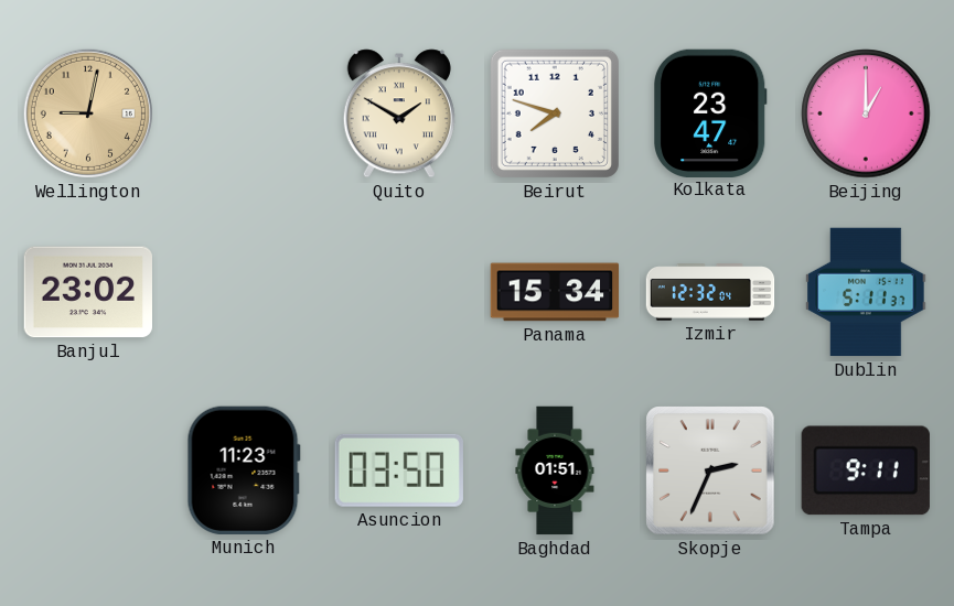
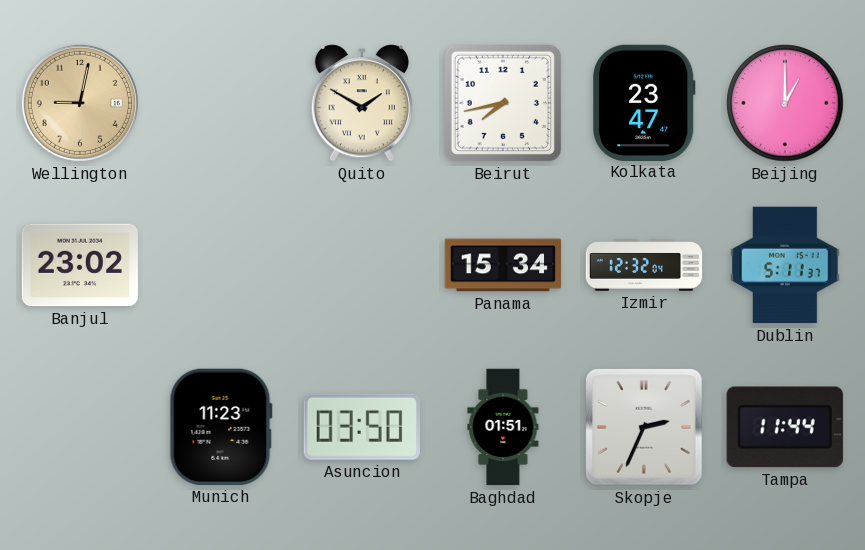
Beirut: 7:48 -> 7:43 (503, 103)
Tampa: 9:11 -> 11:44 (785, 427)
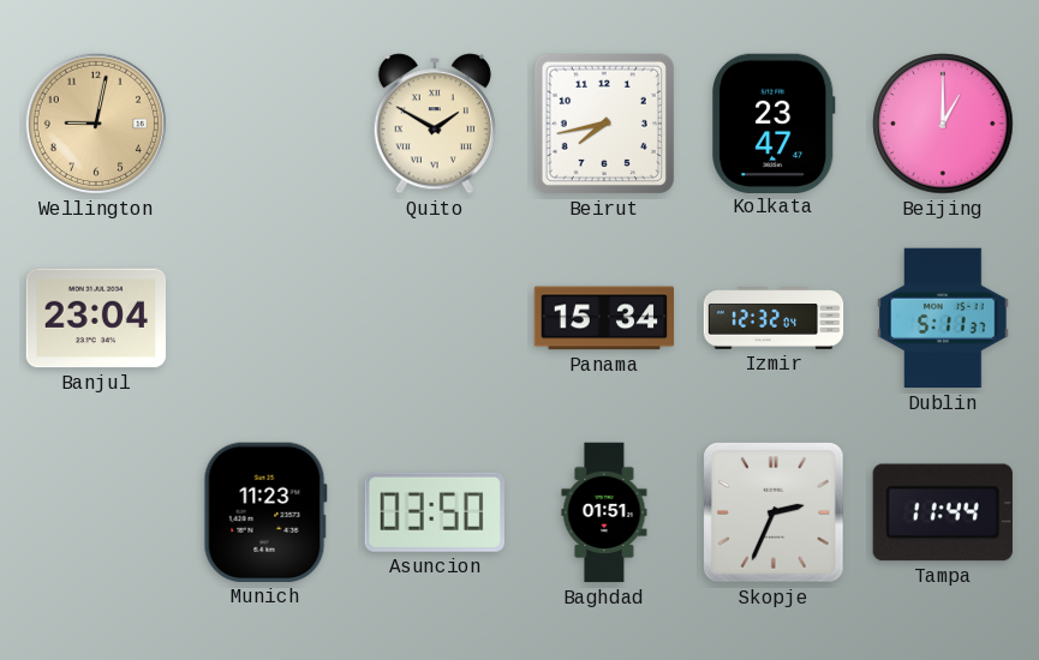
Banjul: 23:02 -> 23:04 (95, 318)
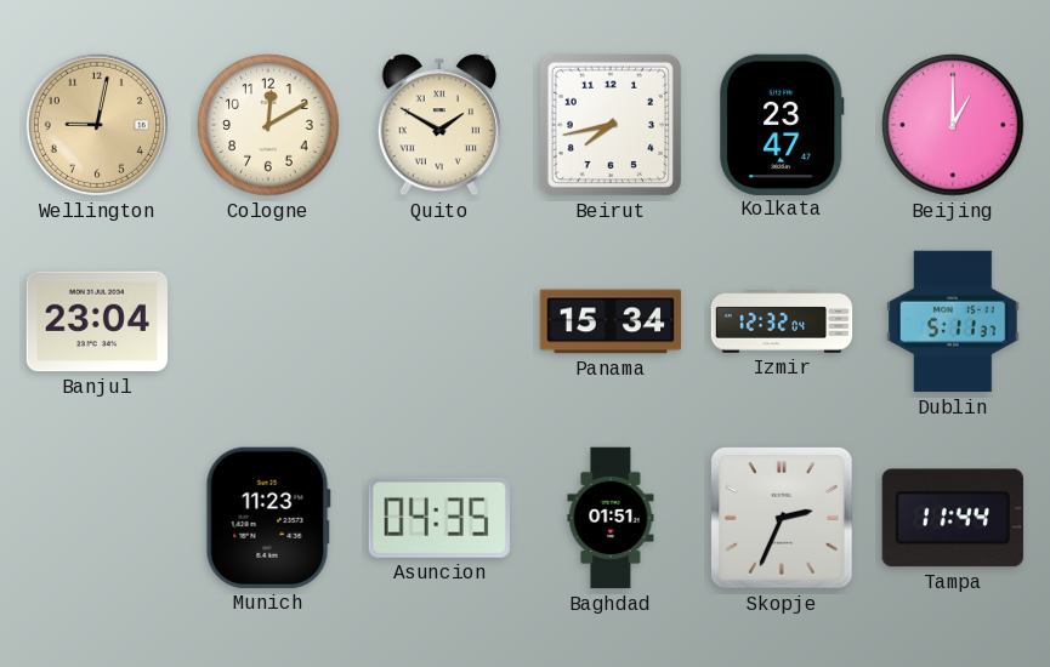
Cologne: none -> 12:10 (268, 125)
Asuncion: 03:50 -> 04:35 (439, 518)
